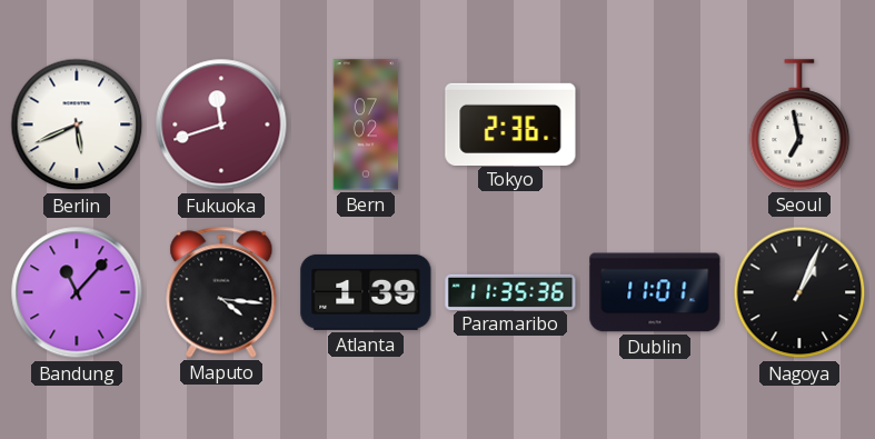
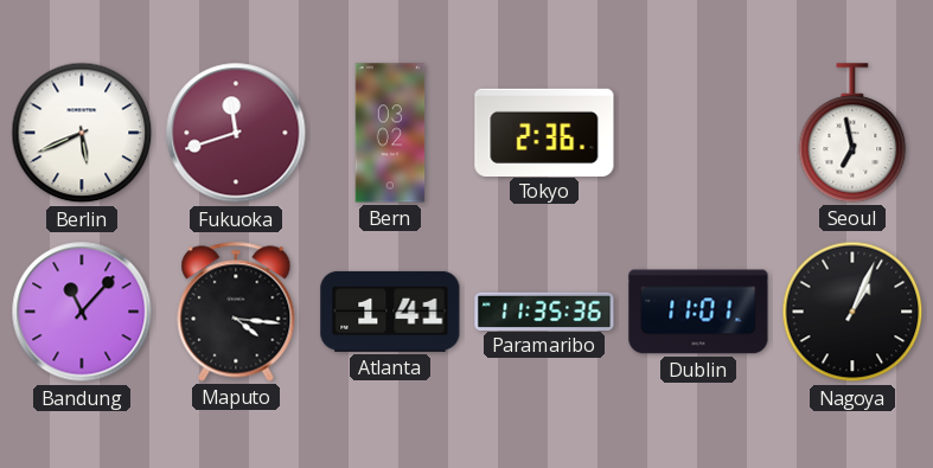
Bern: 07:02 -> 03:02 (390, 133)
Atlanta: 1:39 -> 1:41 (390, 312)
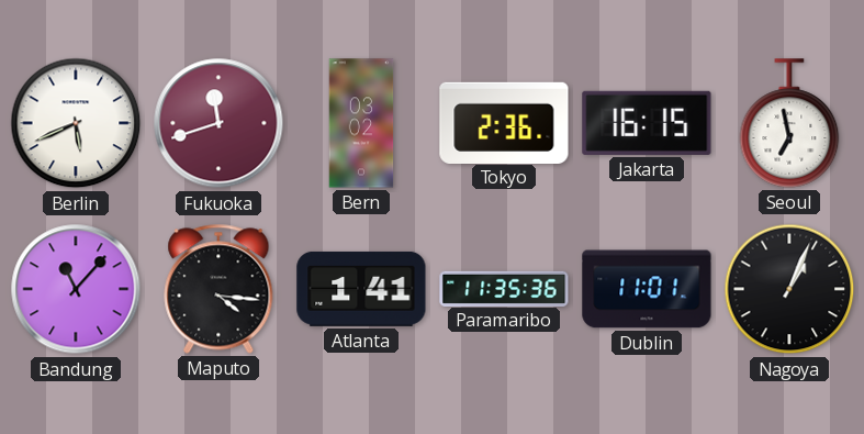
Jakarta: none -> 16:15 (647, 123)
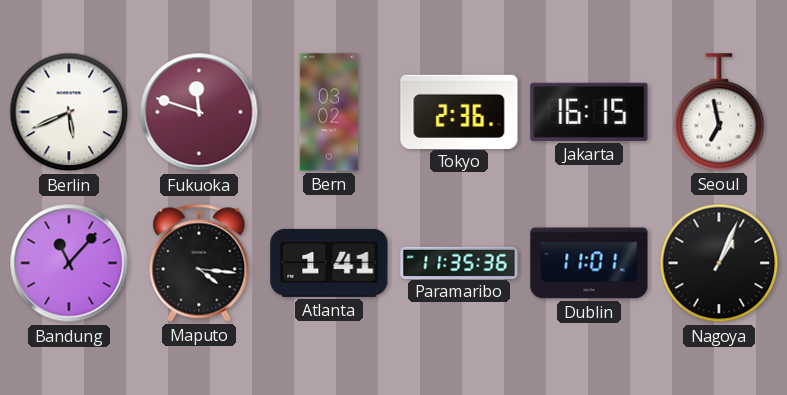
Fukuoka: 11:42 -> 11:48 (199, 112)
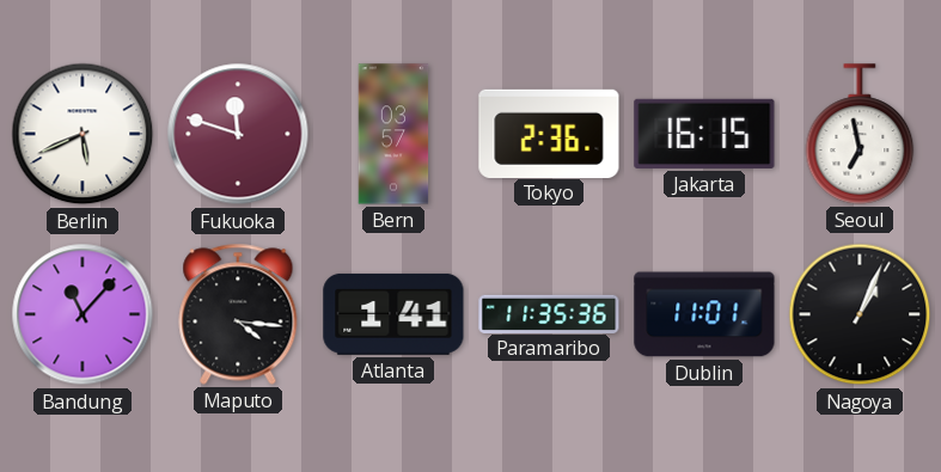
Bern: 03:02 -> 03:57 (393, 134)
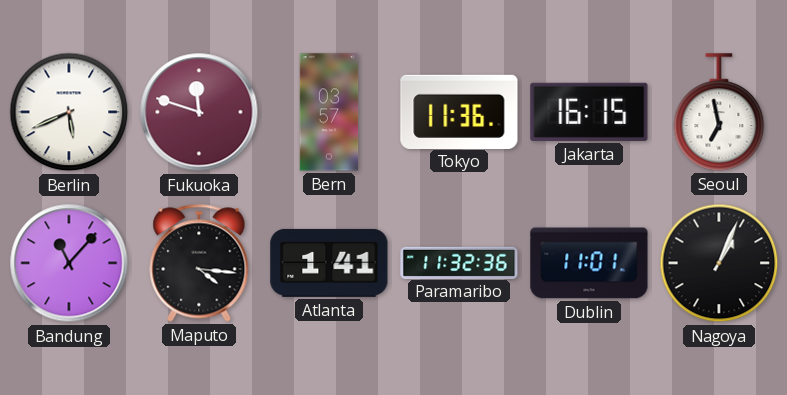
Tokyo: 2:36 -> 11:36 (459, 111)
Paramaribo: 11:35 -> 11:32 (459, 262)
